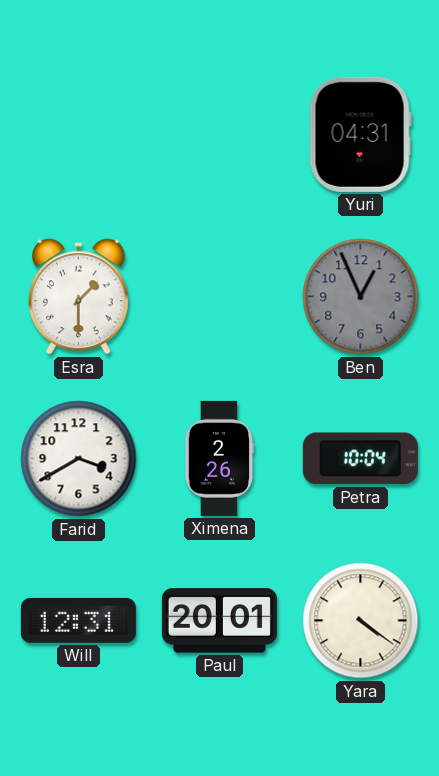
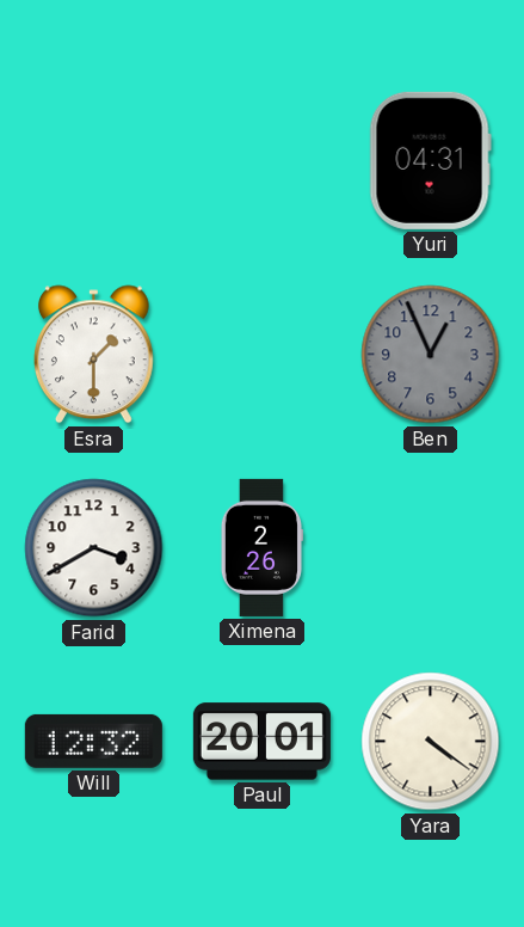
Petra: 10:04 -> none (360, 459)
Will: 12:31 -> 12:32 (93, 741)
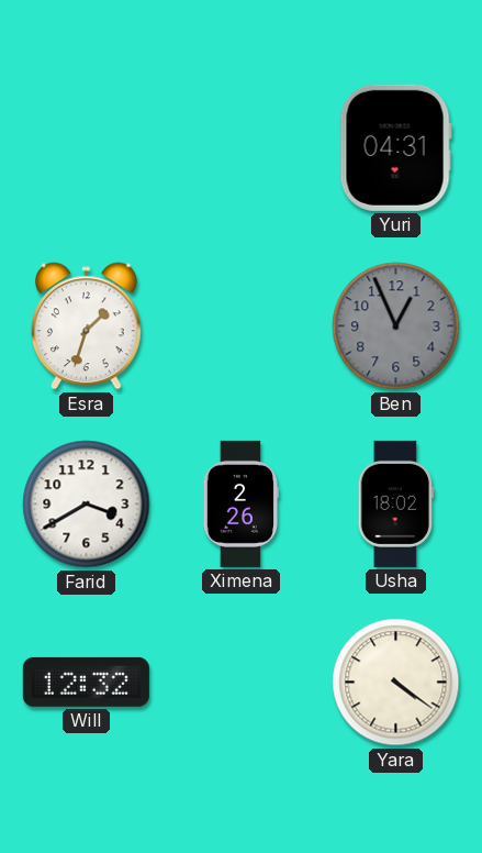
Esra: 1:30 -> 1:33 (86, 326)
Usha: none -> 18:02 (395, 503)
Paul: 20:01 -> none (261, 742)
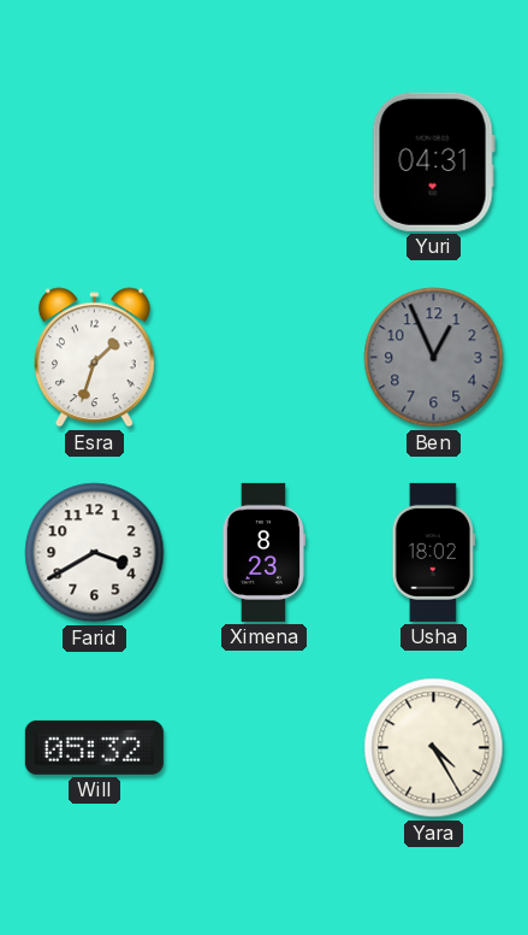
Ximena: 2:26 -> 8:23 (263, 552)
Will: 12:32 -> 05:32 (94, 747)
Yara: 4:21 -> 4:25 (434, 748)
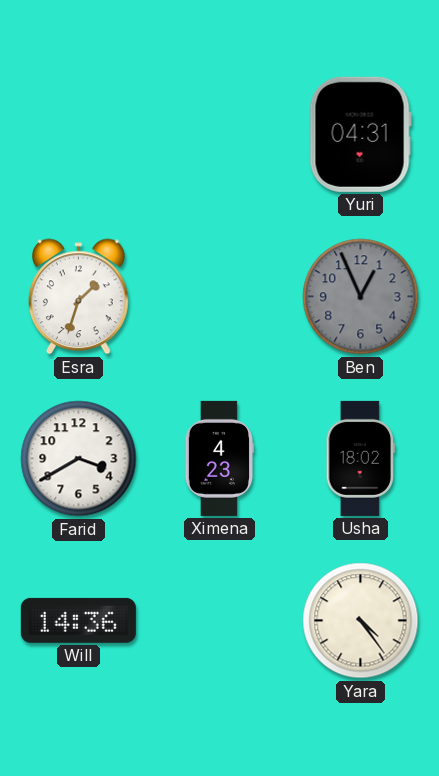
Ximena: 8:23 -> 4:23 (219, 458)
Will: 05:32 -> 14:36 (78, 620)
Yara: 4:25 -> 4:24 (361, 621)
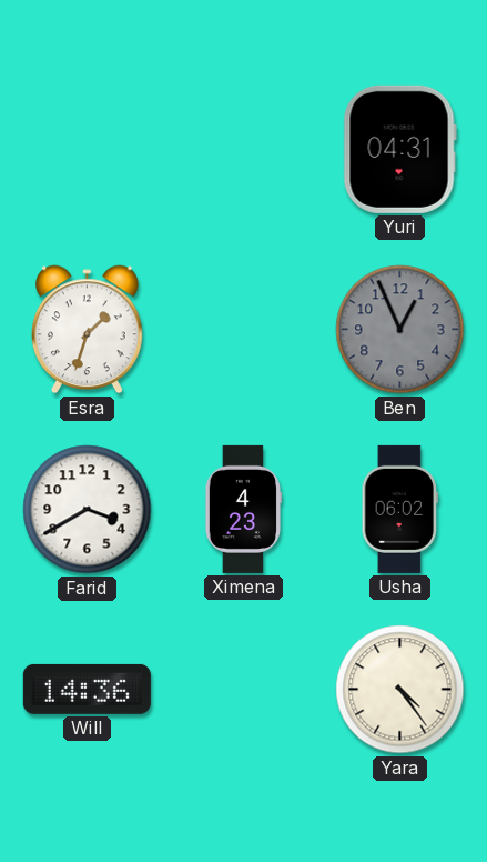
Usha: 18:02 -> 06:02 (399, 509)
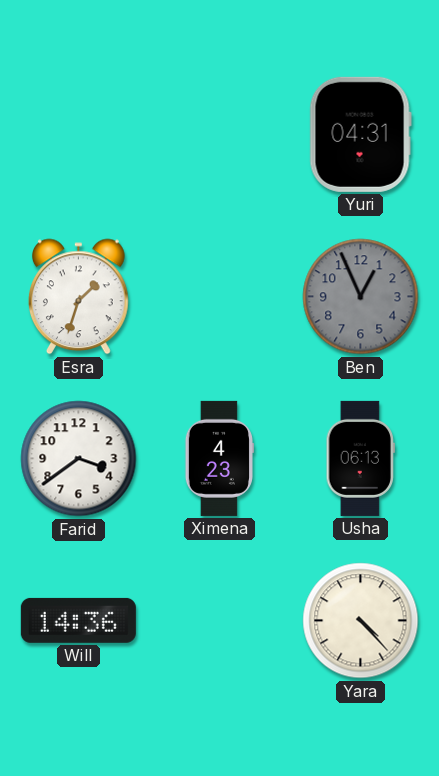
Farid: 3:40 -> 3:39 (79, 459)
Usha: 06:02 -> 06:13 (360, 458)
Yara: 4:24 -> 4:23 (361, 621)
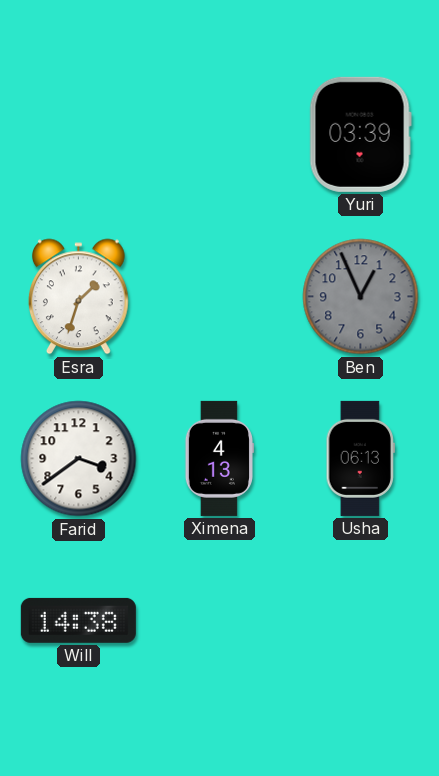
Yuri: 04:31 -> 03:39 (360, 134)
Ximena: 4:23 -> 4:13 (219, 458)
Will: 14:36 -> 14:38 (78, 620)
Yara: 4:23 -> none (361, 621)
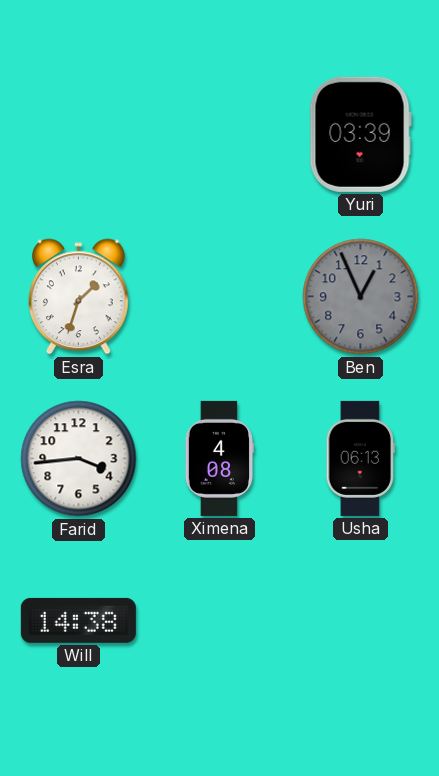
Farid: 3:39 -> 3:44 (79, 459)
Ximena: 4:13 -> 4:08 (219, 458)
